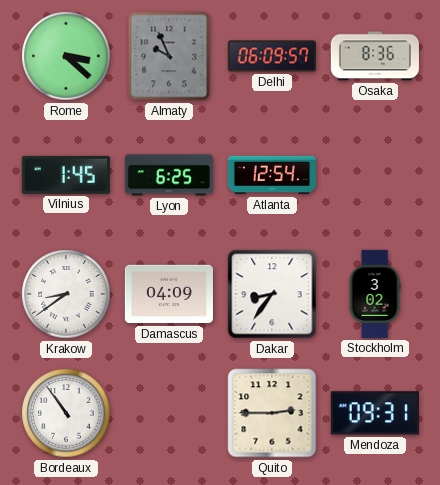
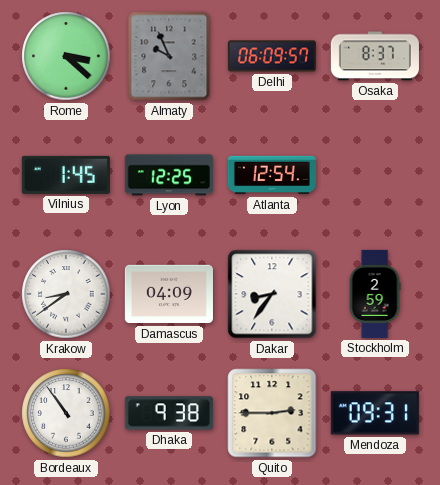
Osaka: 8:36 -> 8:37 (375, 56)
Lyon: 6:25 -> 12:25 (169, 175)
Stockholm: 3:02 -> 2:59 (375, 294)
Dhaka: none -> 9:38 (169, 413)
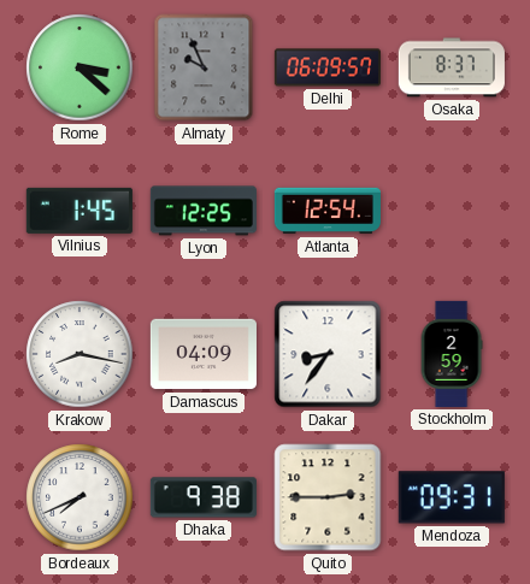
Krakow: 8:39 -> 8:17 (79, 354)
Bordeaux: 10:54 -> 7:41 (79, 497)
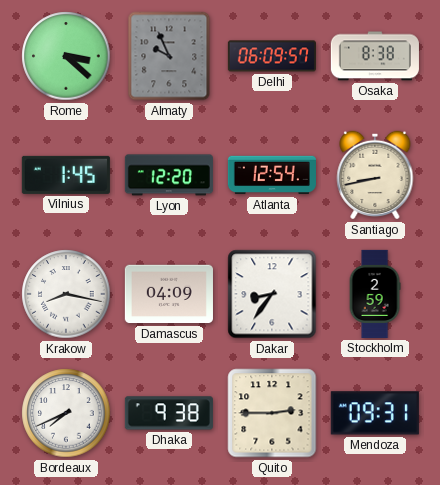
Osaka: 8:37 -> 8:38 (375, 56)
Lyon: 12:25 -> 12:20 (169, 175)
Santiago: none -> 8:43 (375, 175)
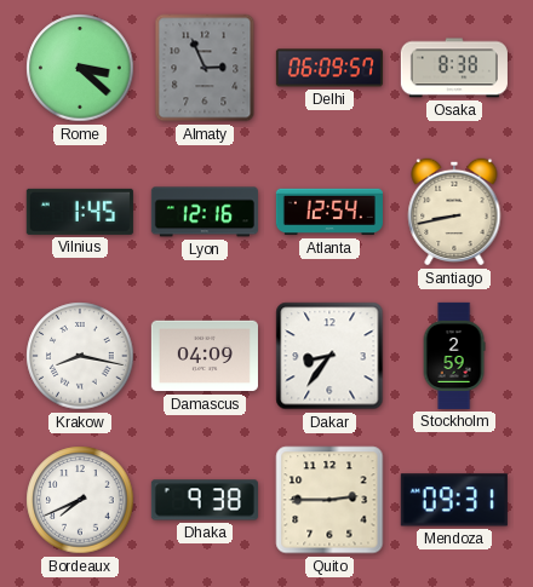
Almaty: 9:56 -> 2:56 (205, 68)
Lyon: 12:20 -> 12:16 (205, 212)
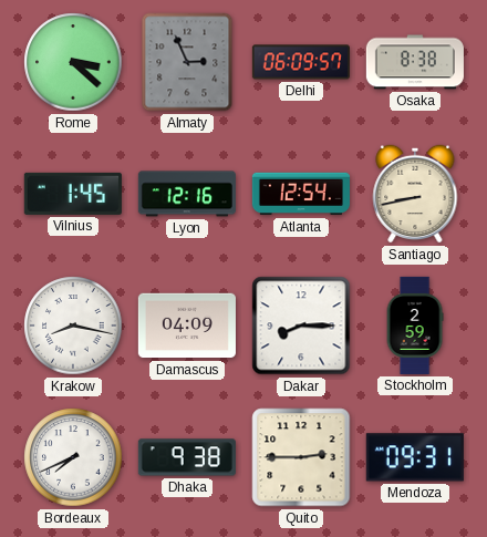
Dakar: 8:36 -> 8:15 (301, 326)
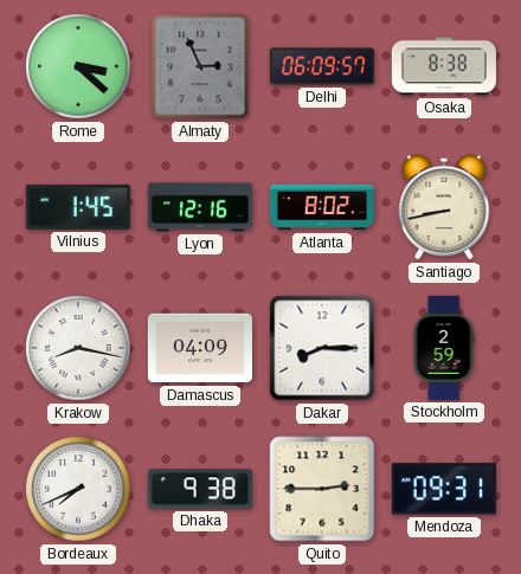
Atlanta: 12:54 -> 8:02 (322, 207)
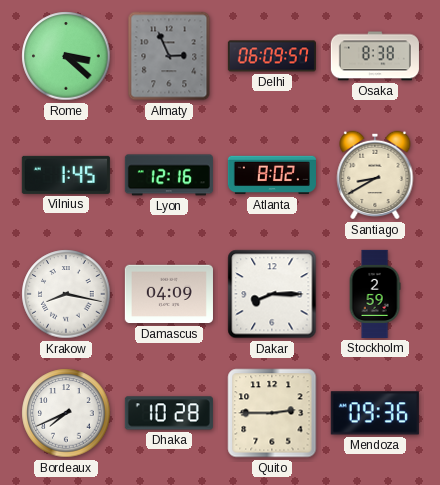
Santiago: 8:43 -> 8:40 (375, 175)
Dhaka: 9:38 -> 10:28 (169, 413)
Mendoza: 09:31 -> 09:36 (375, 413)
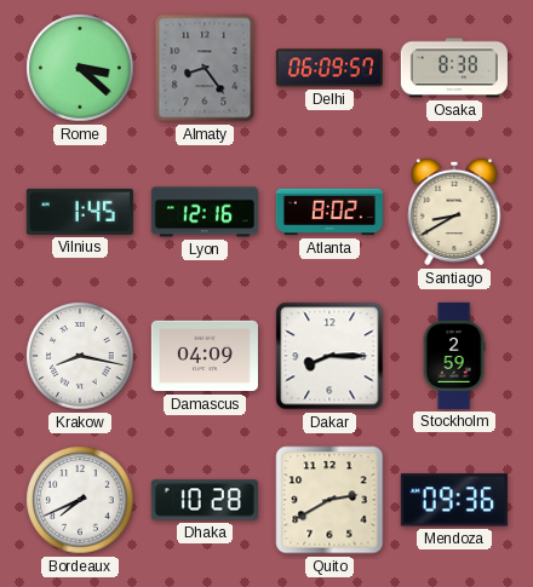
Almaty: 2:56 -> 8:24 (205, 68)
Quito: 2:45 -> 2:40 (329, 500)
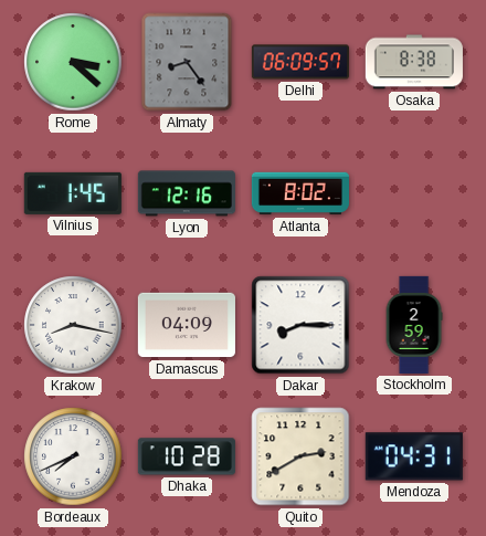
Santiago: 8:40 -> none (454, 212)
Mendoza: 09:36 -> 04:31 (414, 456)
